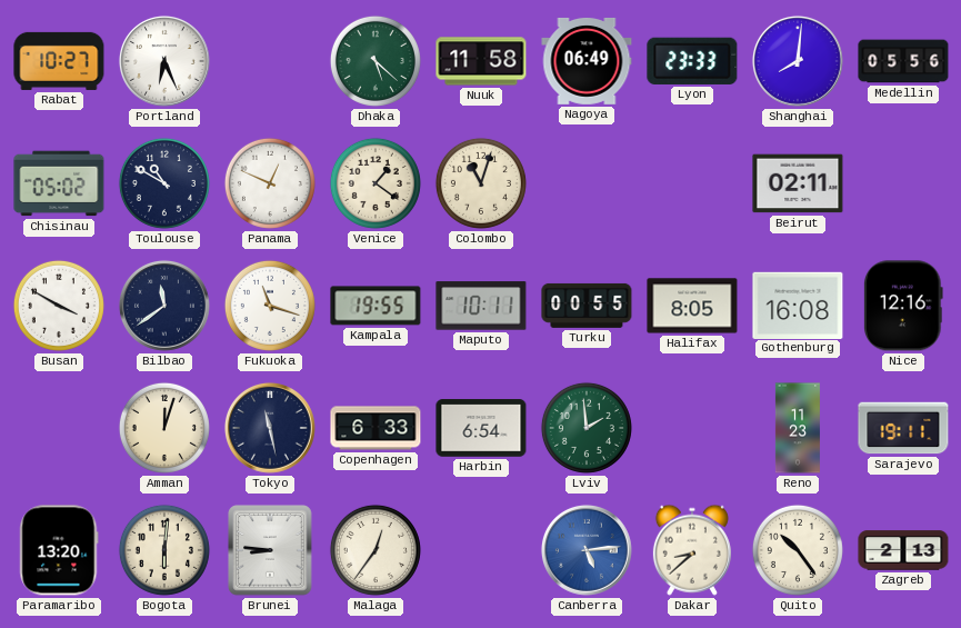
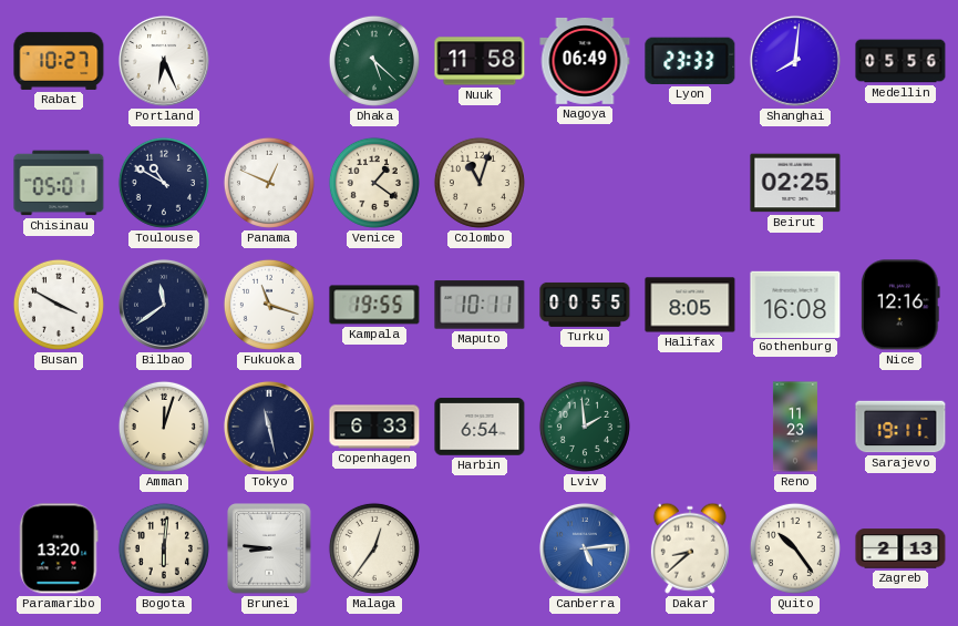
Chisinau: 05:02 -> 05:01 (59, 183)
Beirut: 02:11 -> 02:25 (795, 183)
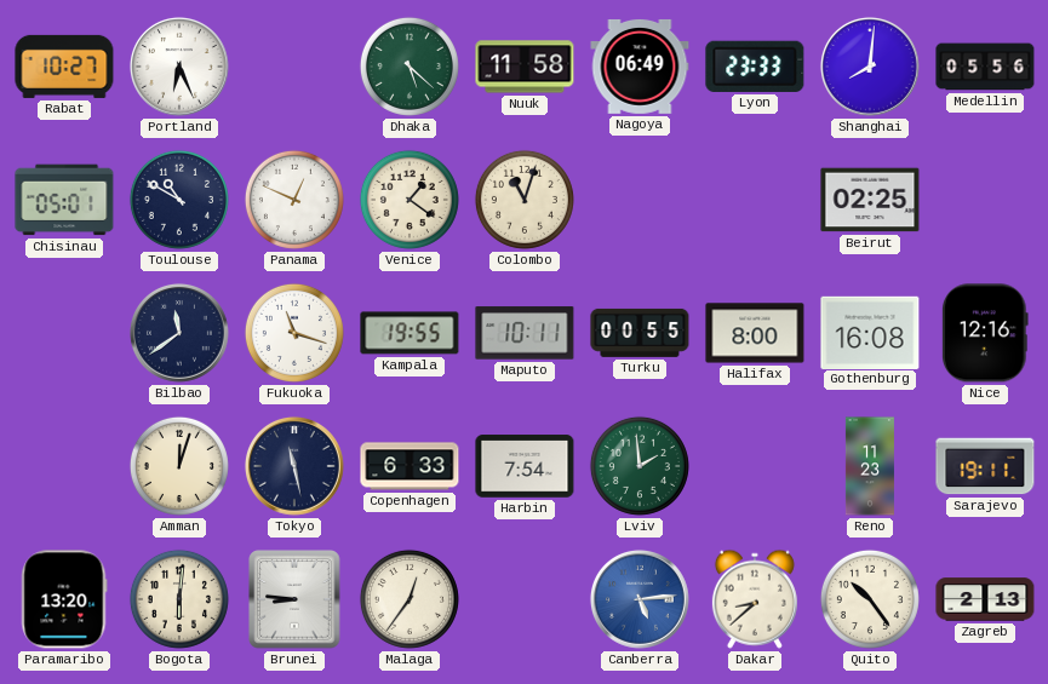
Busan: 3:50 -> none (59, 305)
Halifax: 8:05 -> 8:00 (755, 333)
Harbin: 6:54 -> 7:54 (525, 466)
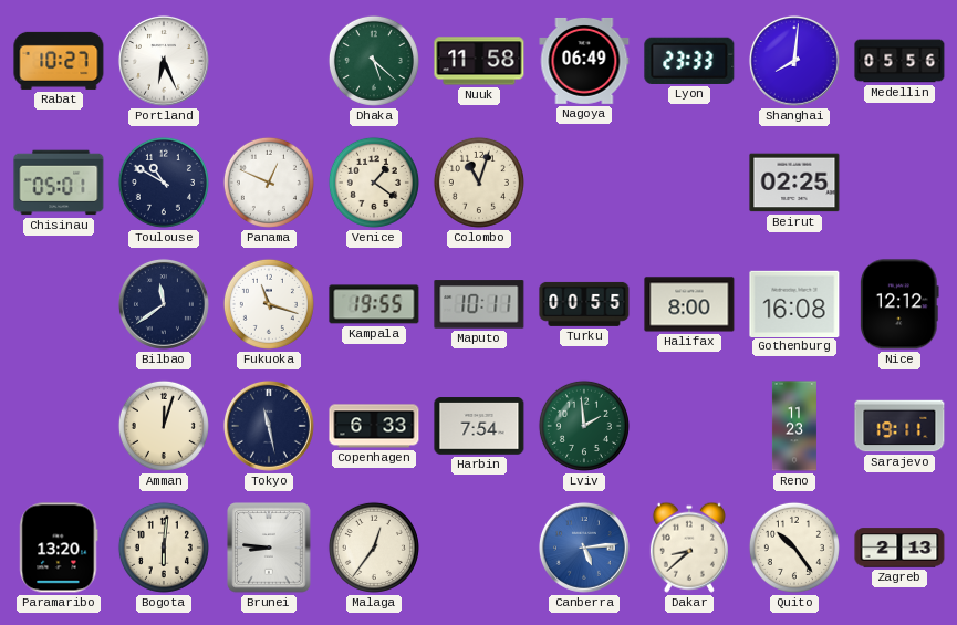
Nice: 12:16 -> 12:12 (899, 304)
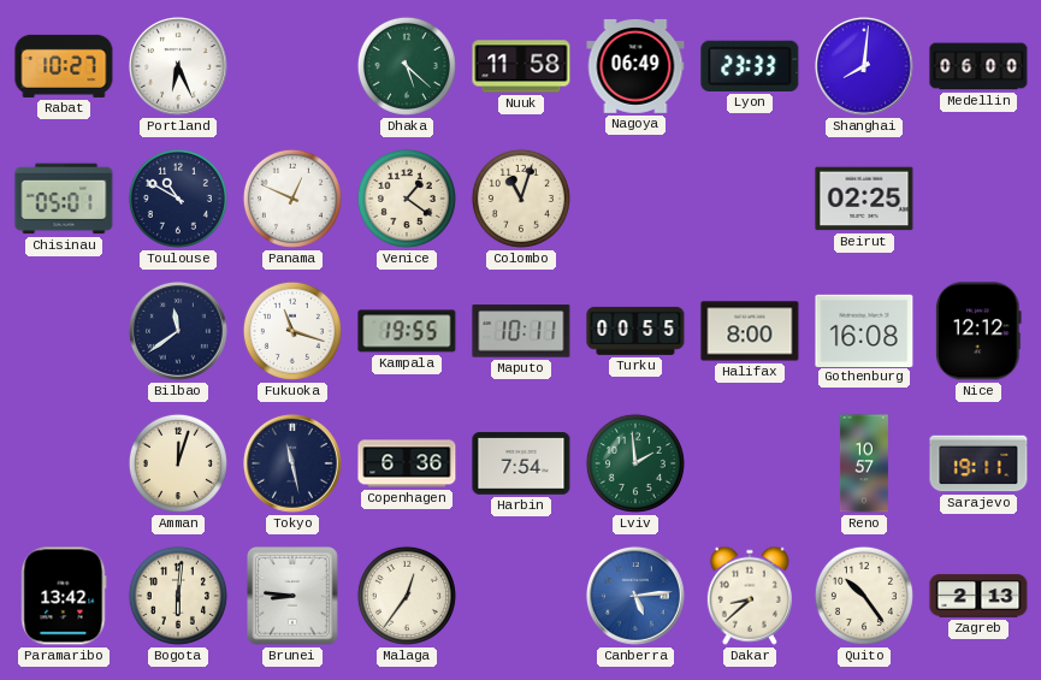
Medellin: 05:56 -> 06:00 (978, 66)
Copenhagen: 6:33 -> 6:36 (407, 463)
Reno: 11:23 -> 10:57 (864, 463)
Paramaribo: 13:20 -> 13:42 (64, 596)
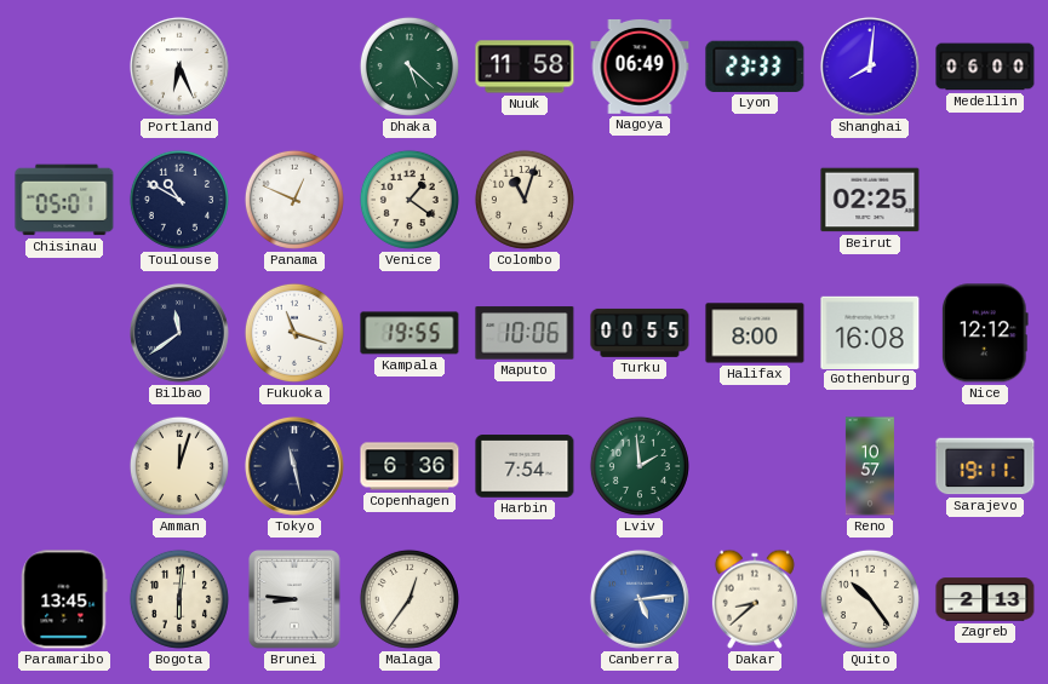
Rabat: 10:27 -> none (64, 66)
Maputo: 10:11 -> 10:06 (525, 333)
Paramaribo: 13:42 -> 13:45 (64, 599)
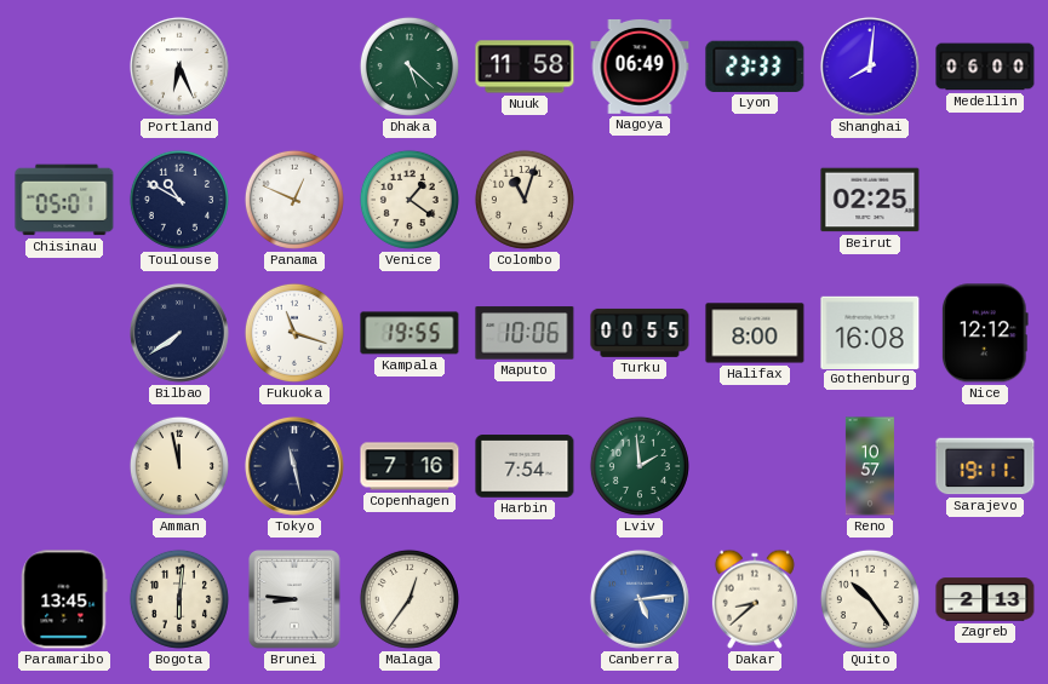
Bilbao: 11:39 -> 7:39 (179, 333)
Amman: 12:03 -> 11:58 (179, 466)
Copenhagen: 6:36 -> 7:16 (410, 466)
